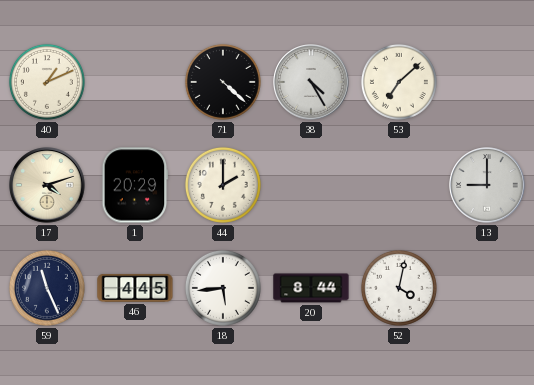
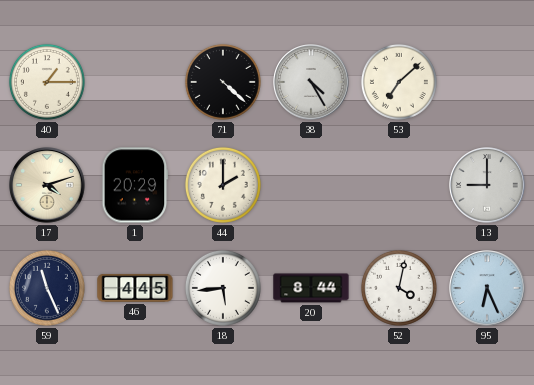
40: 1:11 -> 1:15 (47, 82)
95: none -> 6:26 (487, 288)
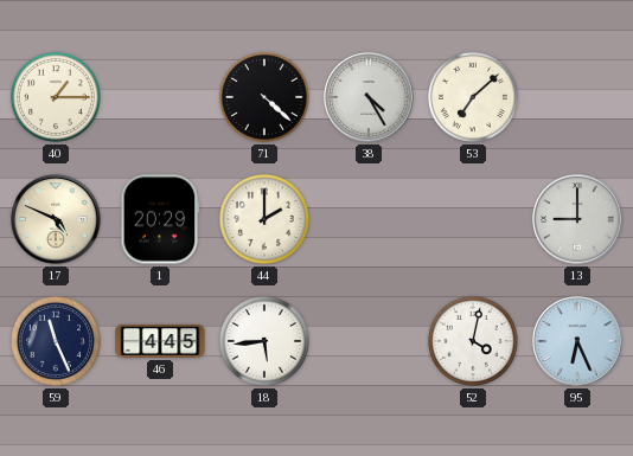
17: 4:12 -> 4:49 (56, 219)
20: 8:44 -> none (311, 288)
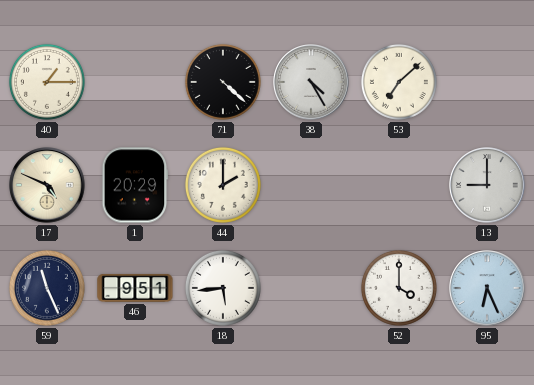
46: 4:45 -> 9:51 (135, 288)
52: 4:02 -> 4:00 (399, 288)
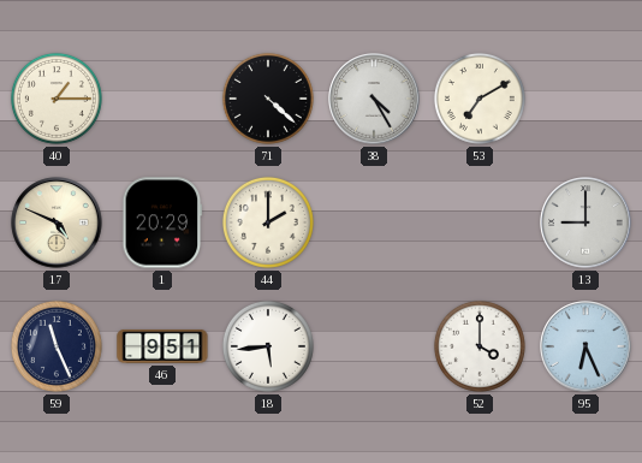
53: 7:08 -> 7:10 (480, 99)
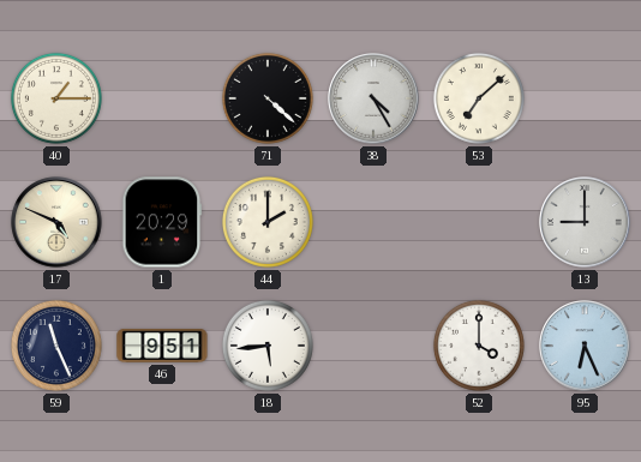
53: 7:10 -> 7:08 (479, 98)
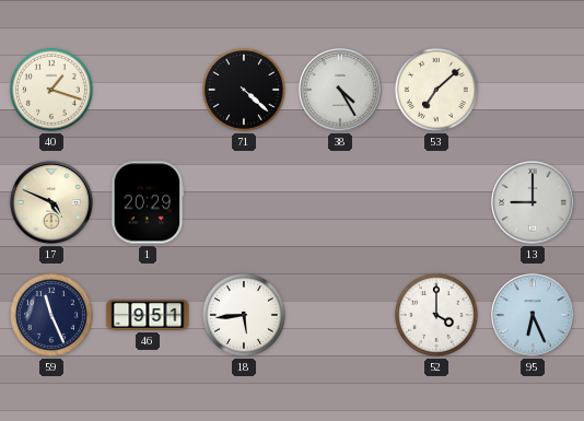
40: 1:15 -> 1:18 (51, 90)
44: 2:00 -> none (268, 222)
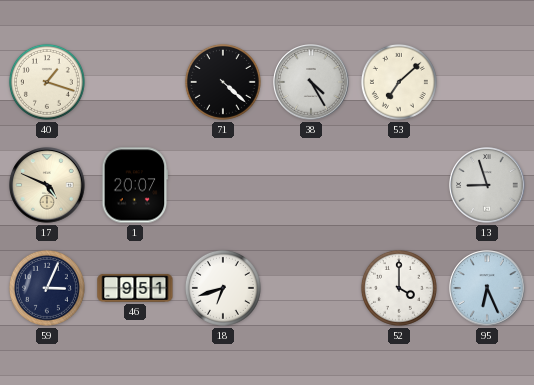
1: 20:29 -> 20:07 (135, 185)
13: 9:00 -> 8:57 (487, 185)
59: 11:26 -> 3:04 (47, 288)
18: 5:44 -> 6:42 (223, 288)
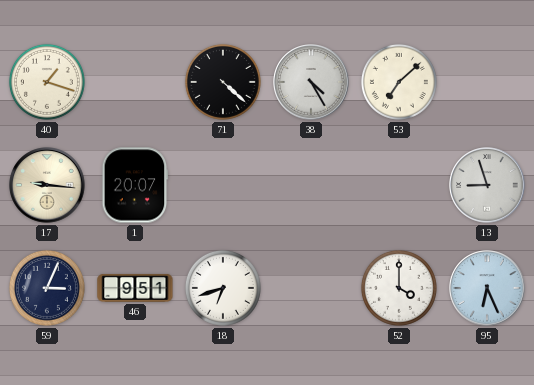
17: 4:49 -> 9:16 (47, 185)
